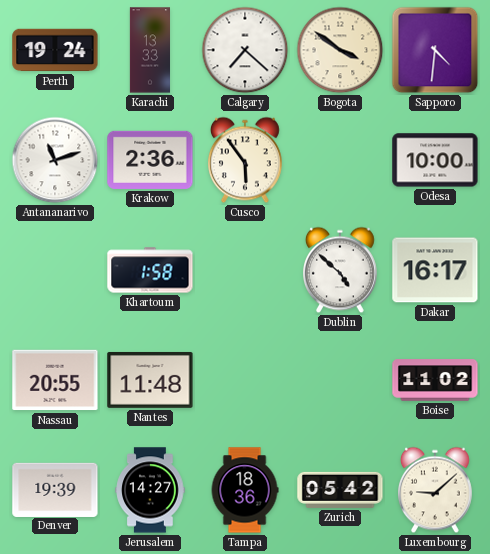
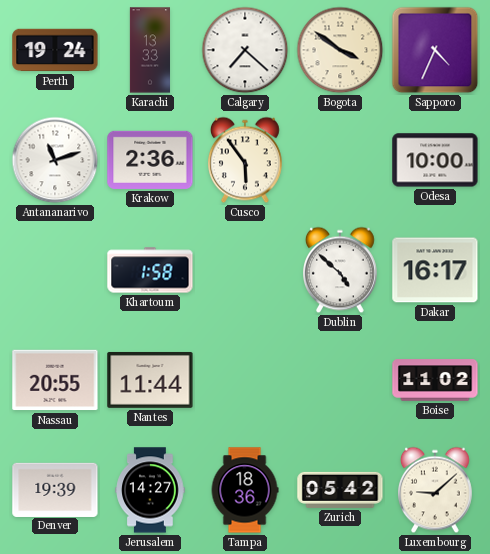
Sapporo: 4:31 -> 4:34 (435, 50)
Nantes: 11:48 -> 11:44 (150, 380)
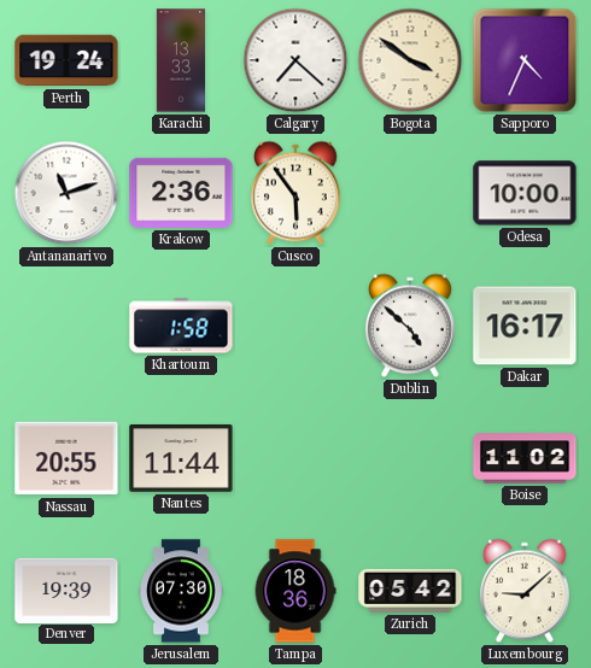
Jerusalem: 14:27 -> 07:30 (181, 591)
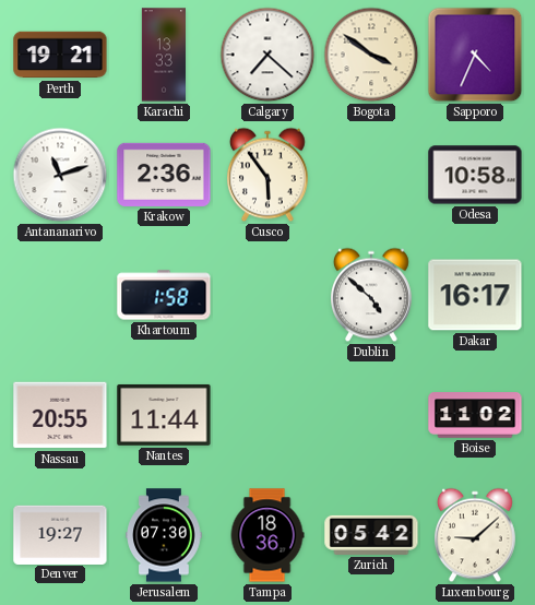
Perth: 19:24 -> 19:21 (60, 55)
Odesa: 10:00 -> 10:58 (475, 175)
Denver: 19:39 -> 19:27 (60, 534)
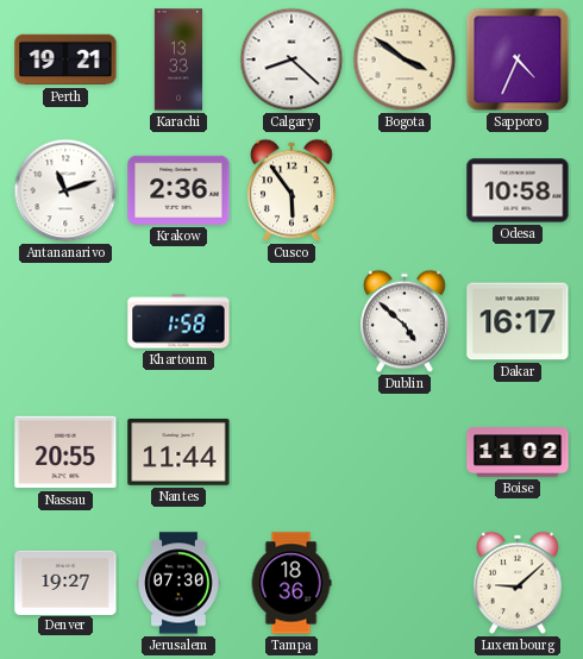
Calgary: 7:22 -> 8:22 (291, 59)
Zurich: 05:42 -> none (371, 535)
